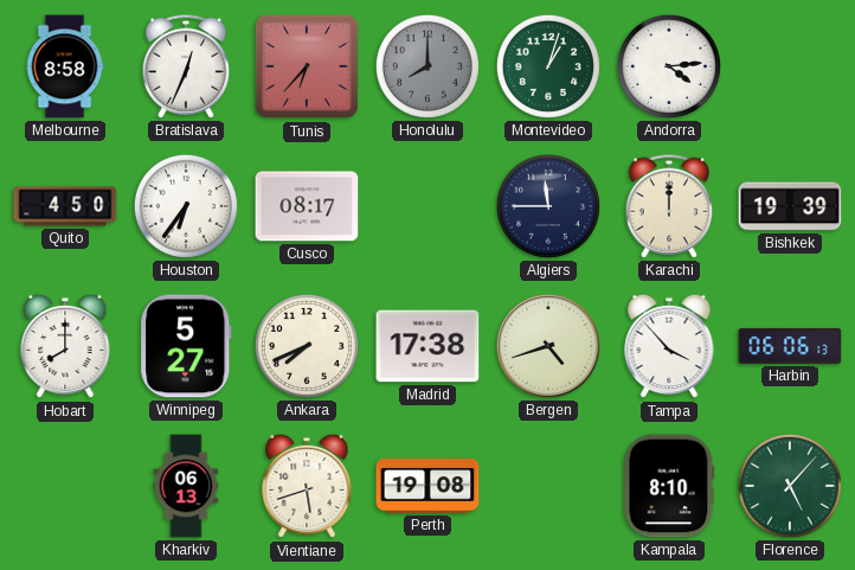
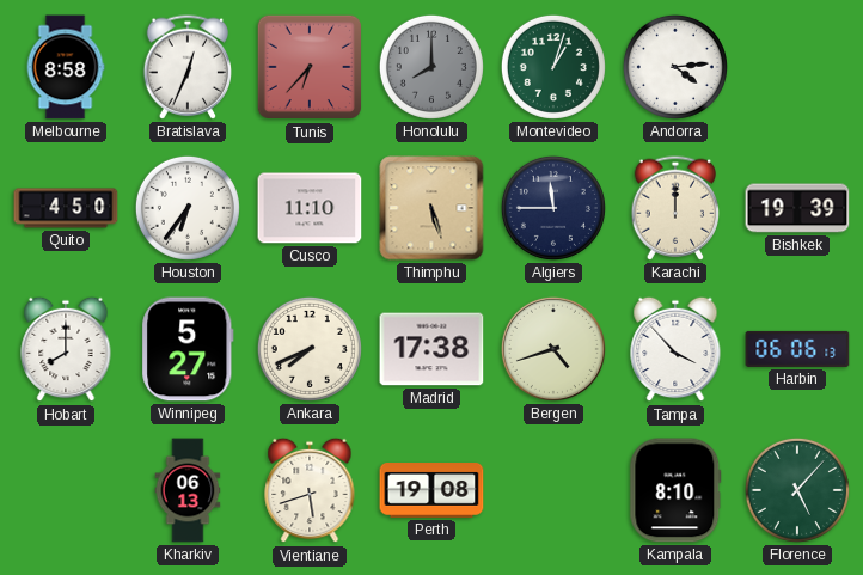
Cusco: 08:17 -> 11:10 (310, 208)
Thimphu: none -> 5:27 (431, 208)
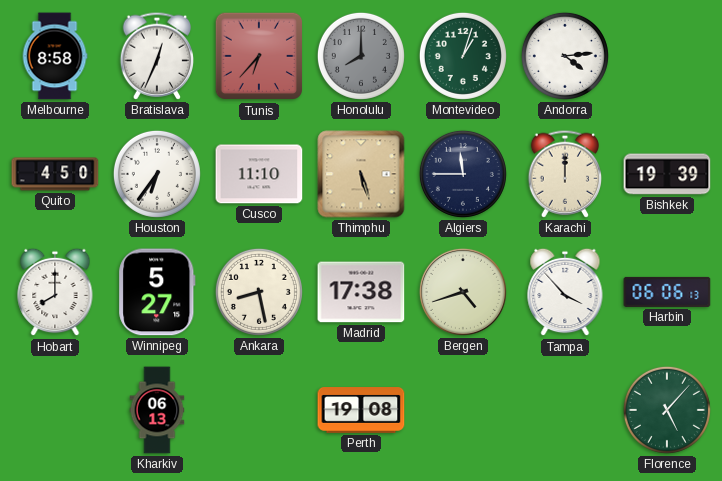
Ankara: 7:41 -> 8:28 (259, 292)
Vientiane: 5:42 -> none (310, 490)
Kampala: 8:10 -> none (675, 490)
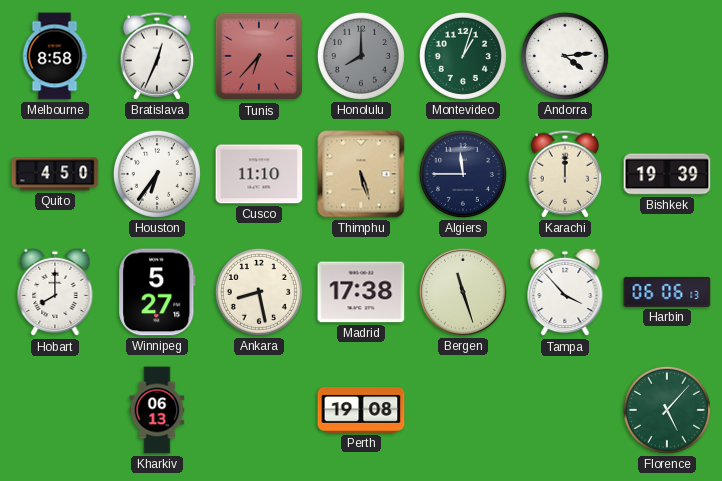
Bergen: 4:42 -> 11:27 (463, 292)
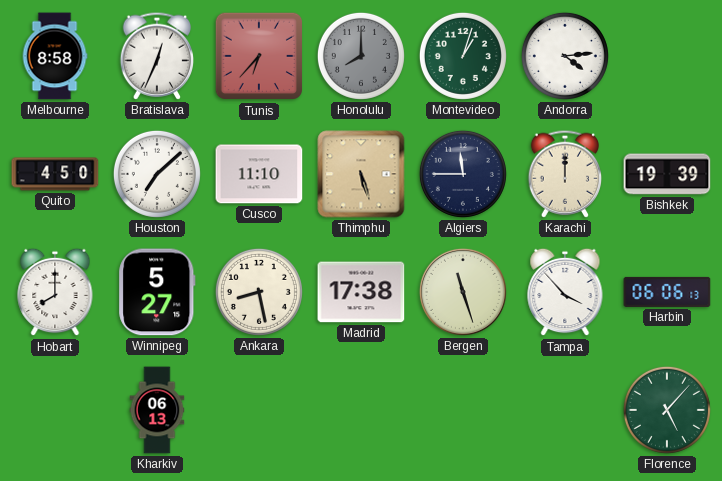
Houston: 6:36 -> 7:08 (157, 174)
Perth: 19:08 -> none (361, 410)
